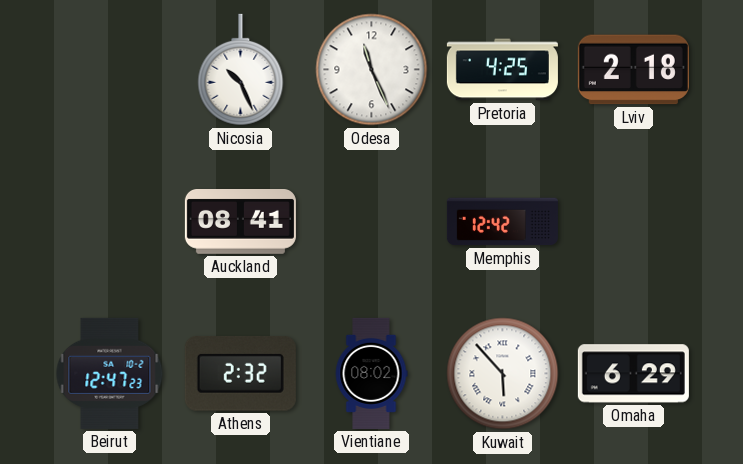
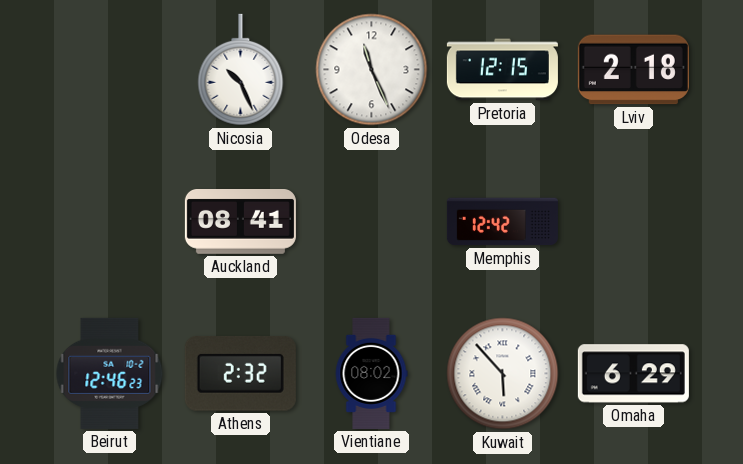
Pretoria: 4:25 -> 12:15 (502, 70)
Beirut: 12:47 -> 12:46 (110, 373)
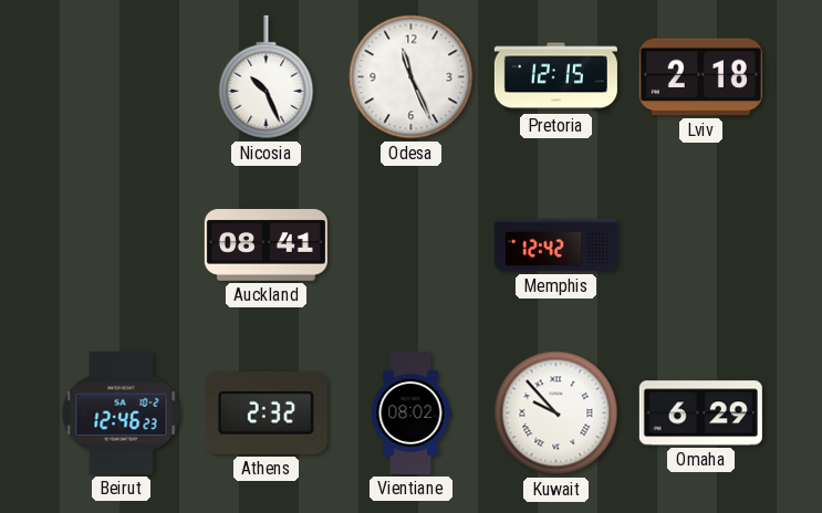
Kuwait: 5:53 -> 9:53 (556, 413)
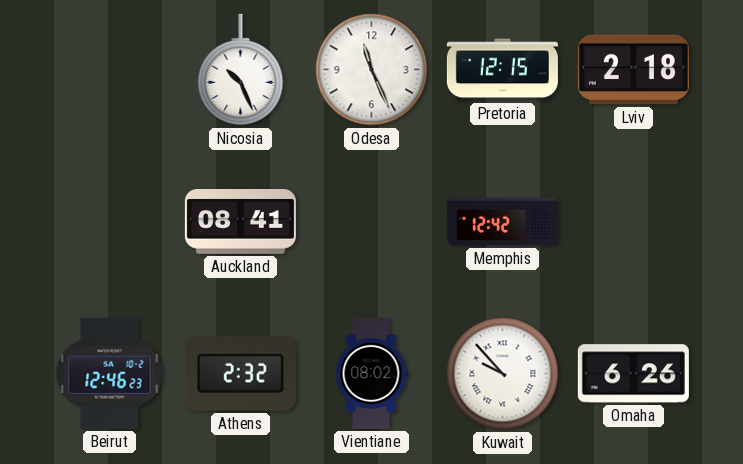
Omaha: 6:29 -> 6:26 (633, 374)
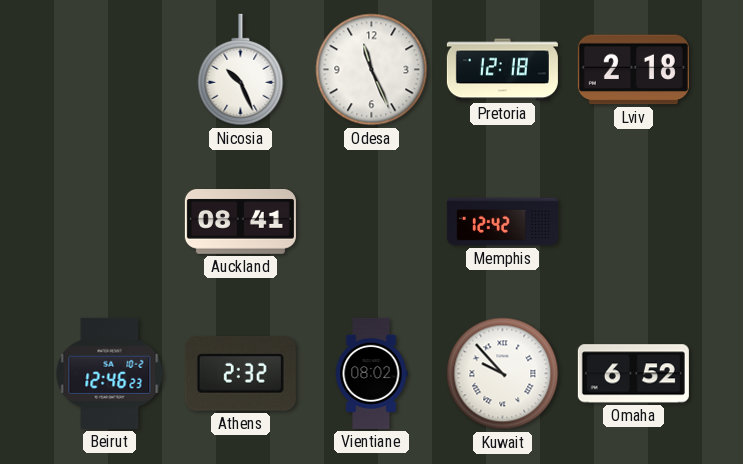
Pretoria: 12:15 -> 12:18 (502, 70)
Omaha: 6:26 -> 6:52 (633, 374)
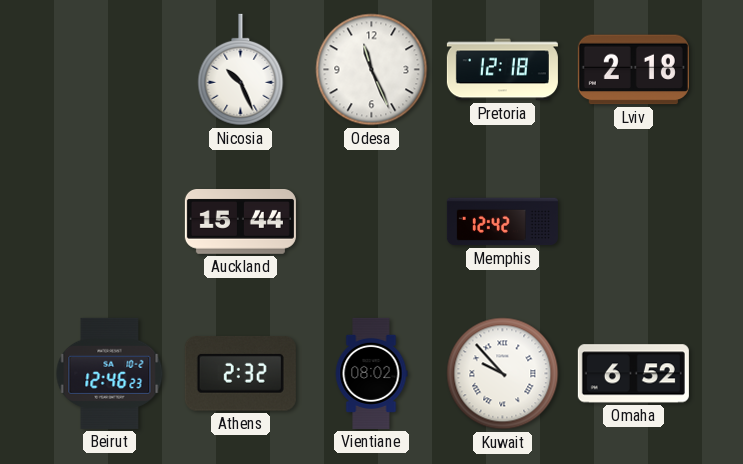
Auckland: 08:41 -> 15:44 (240, 222)
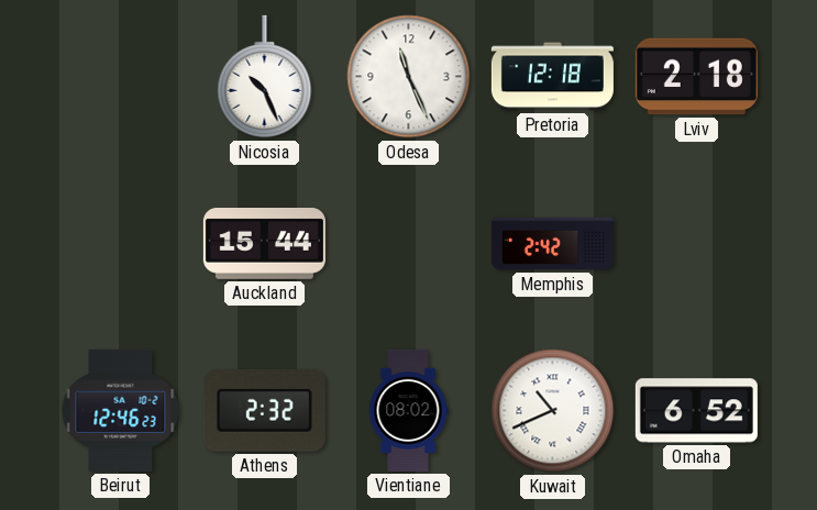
Memphis: 12:42 -> 2:42 (552, 244)
Kuwait: 9:53 -> 10:41 (553, 411)
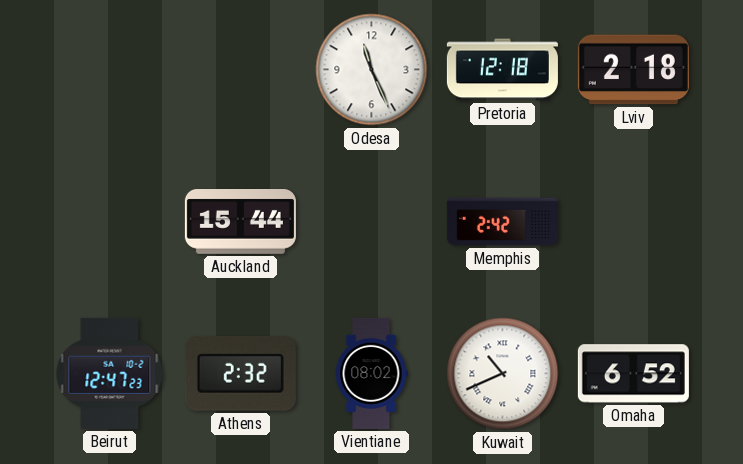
Nicosia: 10:26 -> none (265, 77)
Beirut: 12:46 -> 12:47 (110, 373)
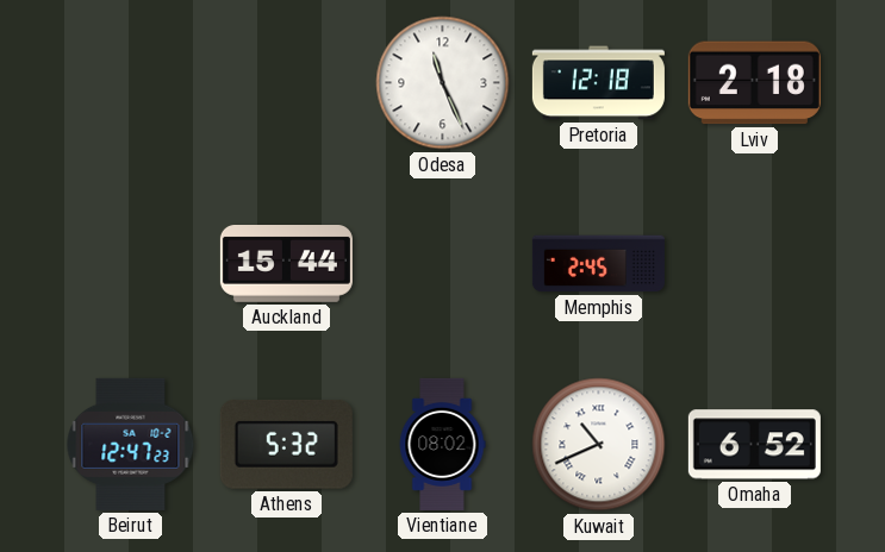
Memphis: 2:42 -> 2:45 (598, 264)
Athens: 2:32 -> 5:32 (286, 444)
